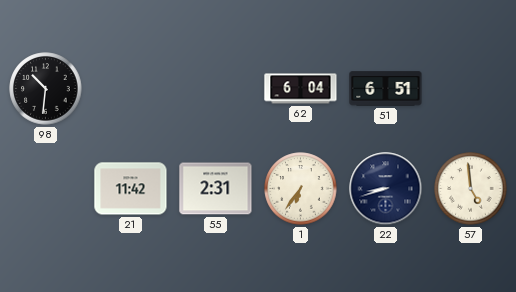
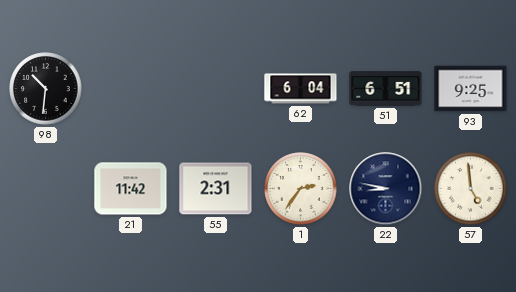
93: none -> 9:25 (471, 89)
1: 6:36 -> 2:36 (301, 189)
22: 8:42 -> 8:47 (386, 189)
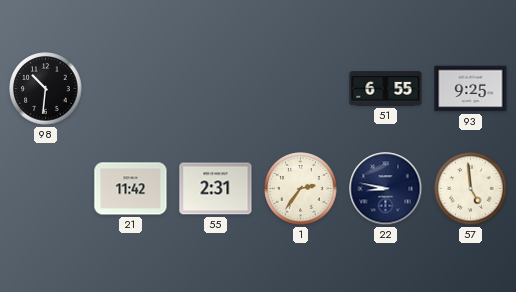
62: 6:04 -> none (301, 89)
51: 6:51 -> 6:55 (386, 89)
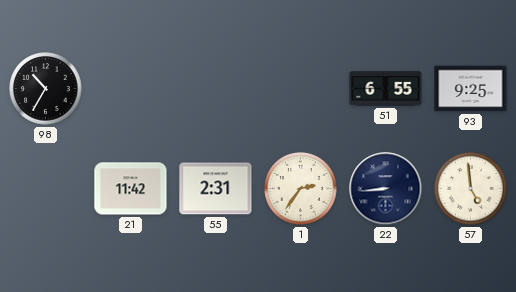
98: 10:31 -> 10:35 (46, 89)
22: 8:47 -> 8:44 (386, 189)
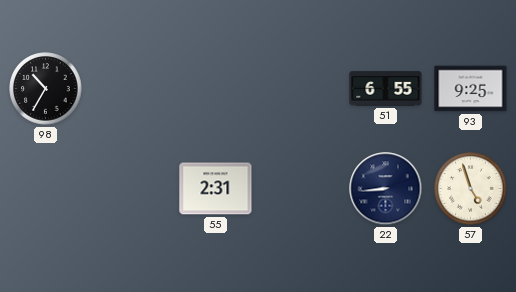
21: 11:42 -> none (131, 189)
1: 2:36 -> none (301, 189)
57: 4:59 -> 4:57 (471, 189)
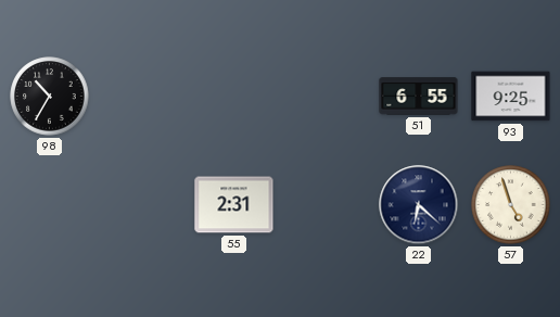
22: 8:44 -> 6:22 (419, 205)
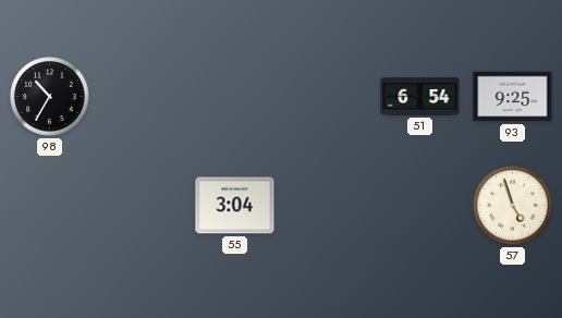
51: 6:55 -> 6:54 (420, 97)
55: 2:31 -> 3:04 (235, 206)
22: 6:22 -> none (419, 205)
